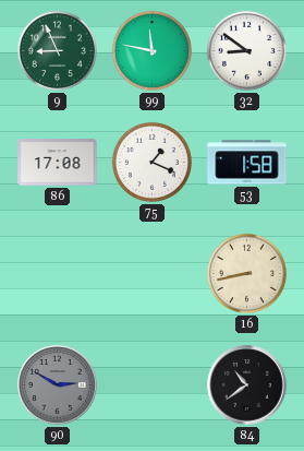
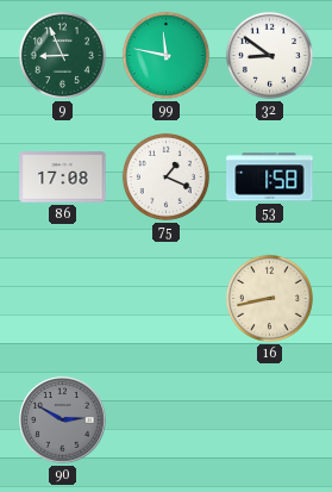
84: 10:39 -> none (247, 385)
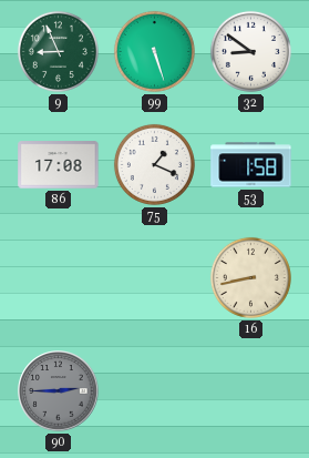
99: 11:47 -> 5:27 (154, 51)
90: 2:50 -> 2:45 (59, 391)
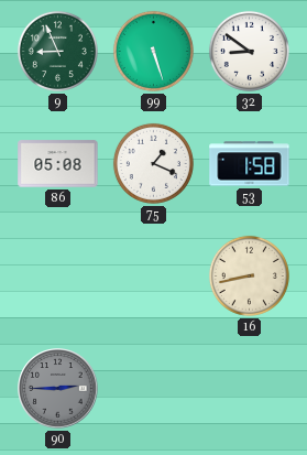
86: 17:08 -> 05:08 (58, 164)
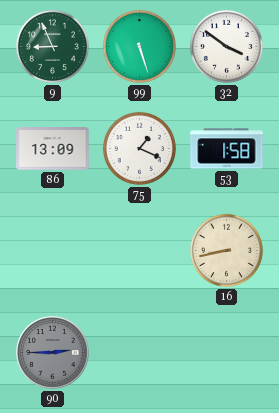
32: 8:51 -> 3:51 (226, 46)
86: 05:08 -> 13:09 (53, 149)
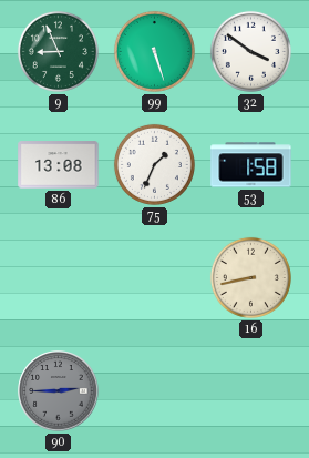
86: 13:09 -> 13:08 (59, 165)
75: 1:19 -> 1:34 (154, 164)
